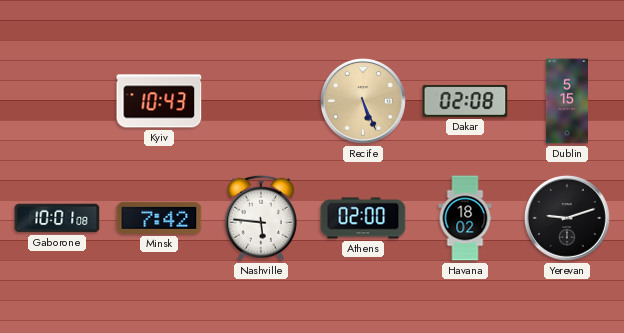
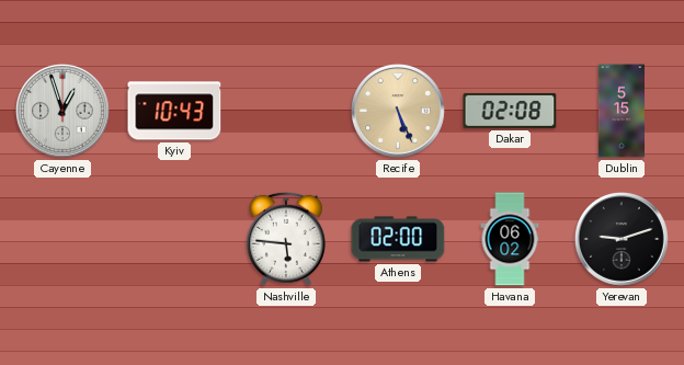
Cayenne: none -> 12:57 (62, 111)
Gaborone: 10:01 -> none (57, 218)
Minsk: 7:42 -> none (159, 218)
Havana: 18:02 -> 06:02 (510, 239)
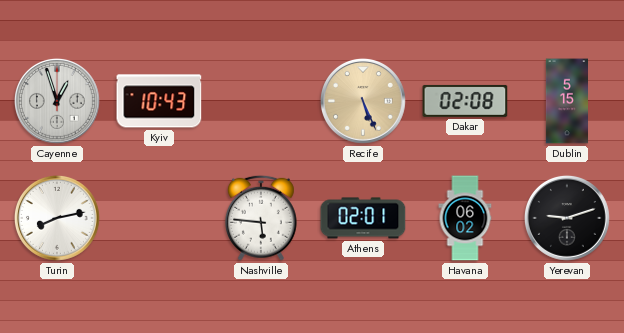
Turin: none -> 8:13 (57, 218)
Athens: 02:00 -> 02:01 (363, 218)
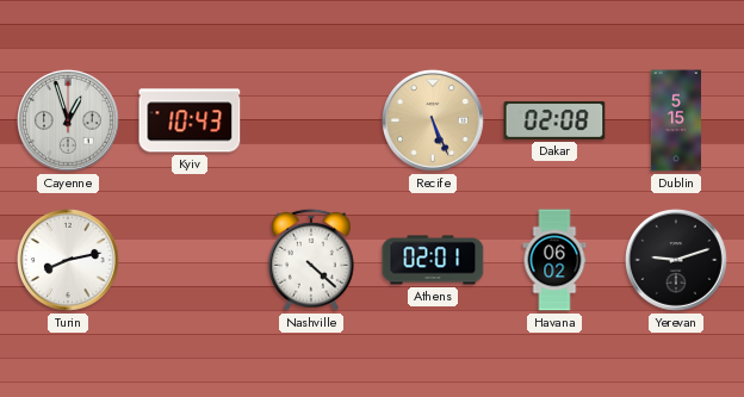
Nashville: 5:46 -> 4:22 (311, 260)
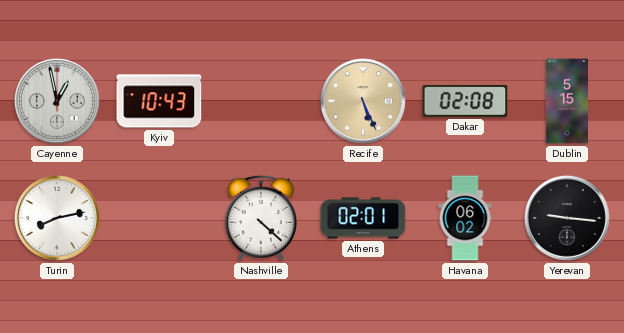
Cayenne: 12:57 -> 12:58 (57, 101)
Yerevan: 9:12 -> 9:16 (567, 218)
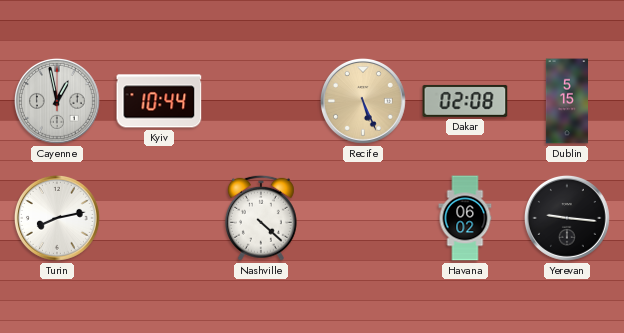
Kyiv: 10:43 -> 10:44 (159, 101)
Athens: 02:01 -> none (363, 218)
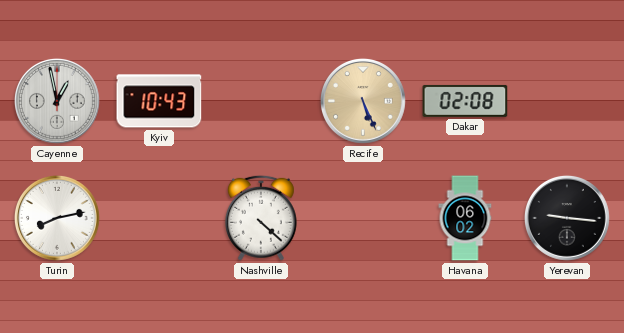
Kyiv: 10:44 -> 10:43 (159, 101)
Dublin: 5:15 -> none (566, 101)
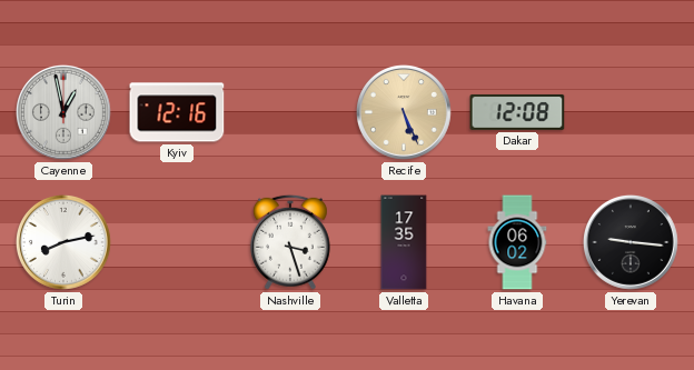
Kyiv: 10:43 -> 12:16 (177, 112)
Dakar: 02:08 -> 12:08 (517, 112)
Nashville: 4:22 -> 3:27 (290, 242)
Valletta: none -> 17:35 (404, 242)
